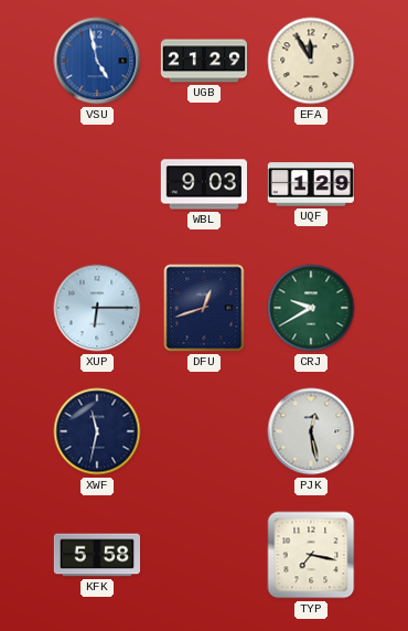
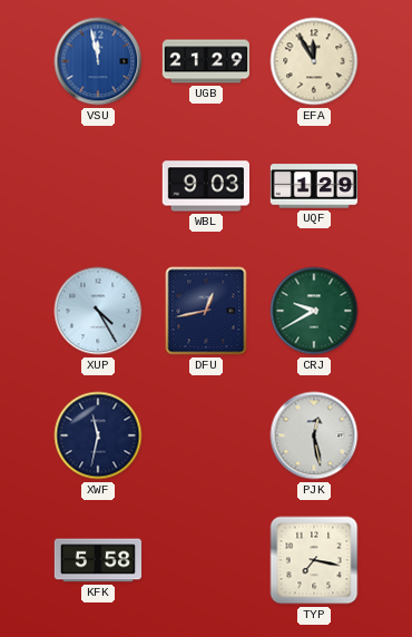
VSU: 4:58 -> 11:58 (98, 61)
XUP: 6:15 -> 4:25 (98, 311)
DFU: 12:42 -> 12:43 (206, 311)
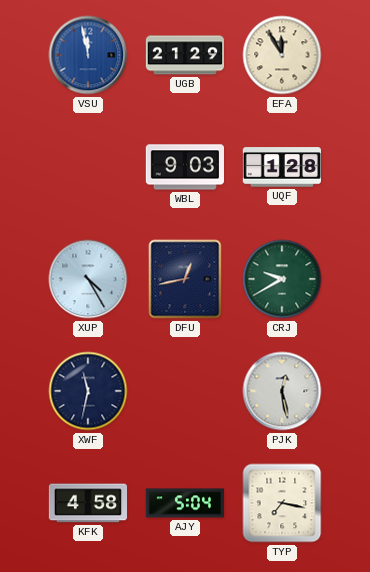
UQF: 1:29 -> 1:28 (281, 167)
KFK: 5:58 -> 4:58 (88, 503)
AJY: none -> 5:04 (185, 503)
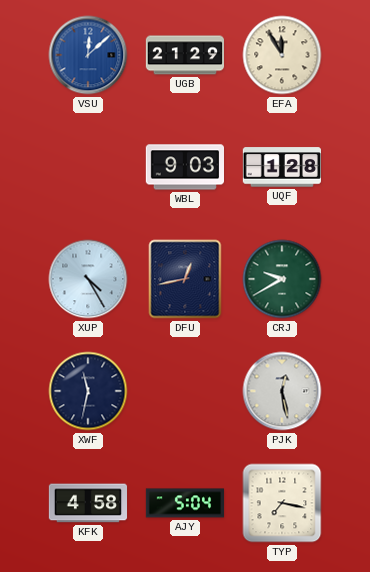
VSU: 11:58 -> 12:08 (88, 55)
